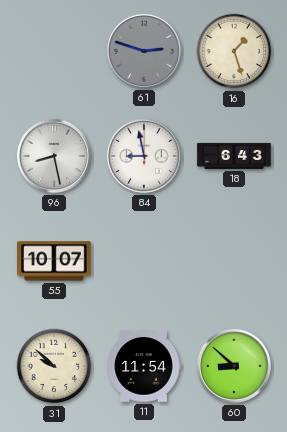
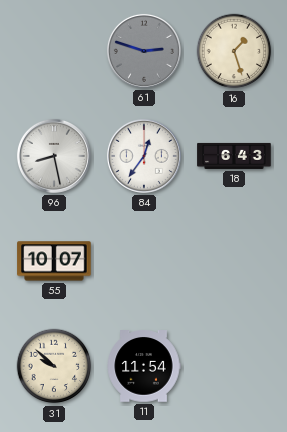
84: 8:58 -> 12:36 (144, 156)
60: 8:52 -> none (234, 366)
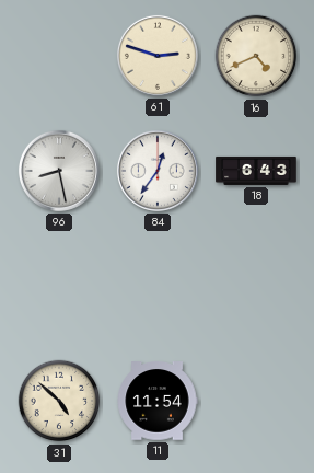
61 dial: grey -> cream (158, 56)
16: 1:27 -> 4:41 (256, 56)
55: 10:07 -> none (54, 261)
31: 9:52 -> 4:52 (59, 401)
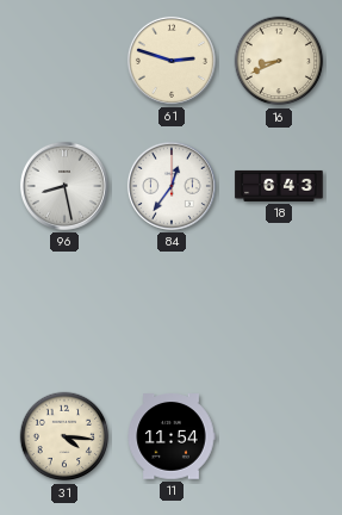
16: 4:41 -> 8:41 (279, 61)
31: 4:52 -> 4:16 (64, 436)
